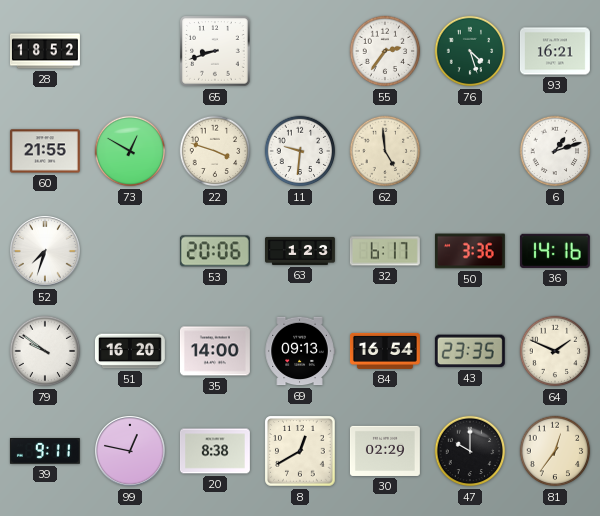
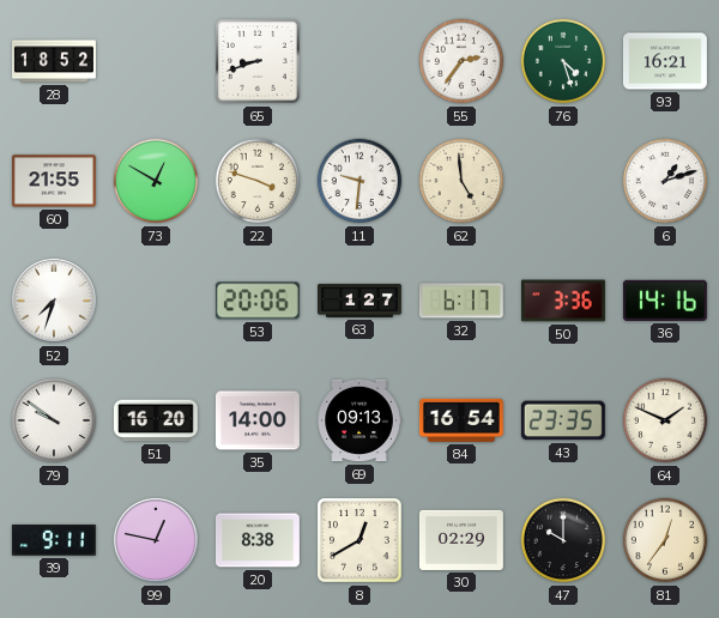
63: 1:23 -> 1:27 (361, 301)
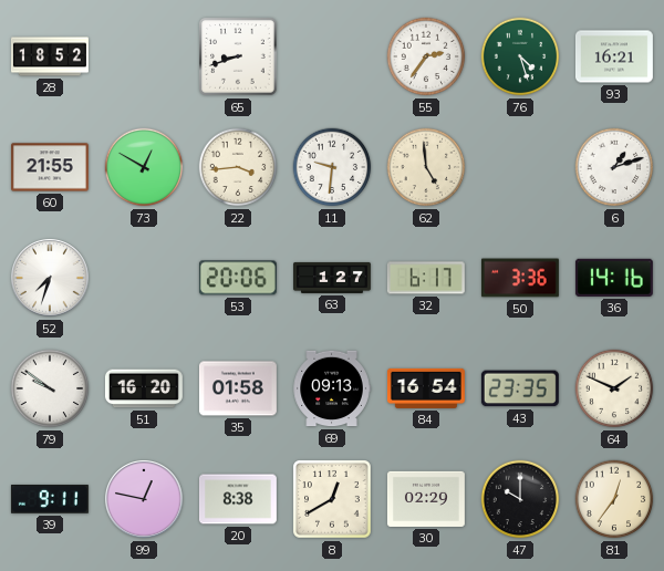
22: 3:48 -> 3:44 (238, 167)
35: 14:00 -> 01:58 (238, 388)
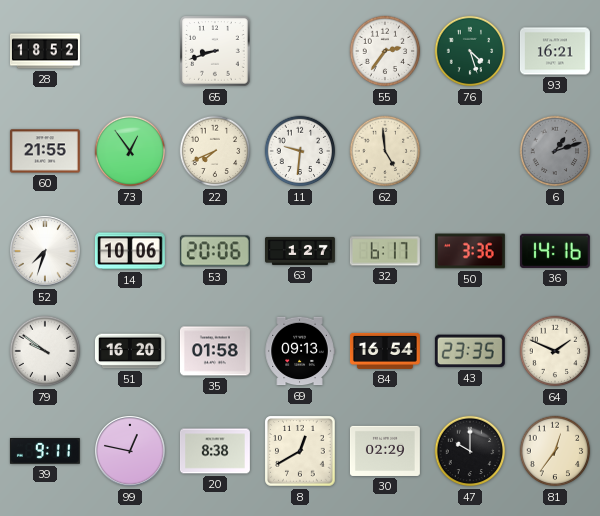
73: 12:50 -> 12:54 (130, 151)
22: 3:44 -> 7:41 (215, 151)
6 dial: white -> grey (555, 151)
14: none -> 10:06 (130, 251)
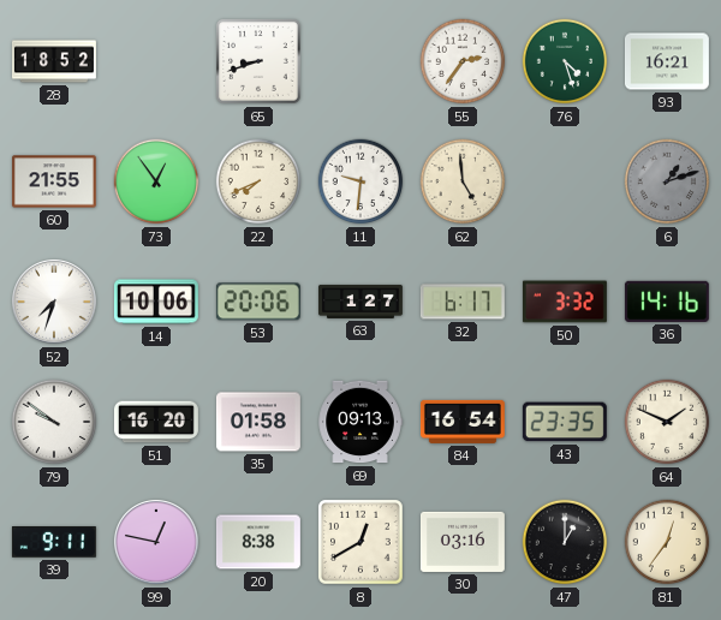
50: 3:36 -> 3:32 (565, 302)
30: 02:29 -> 03:16 (463, 542)
47: 10:00 -> 1:00 (565, 542)
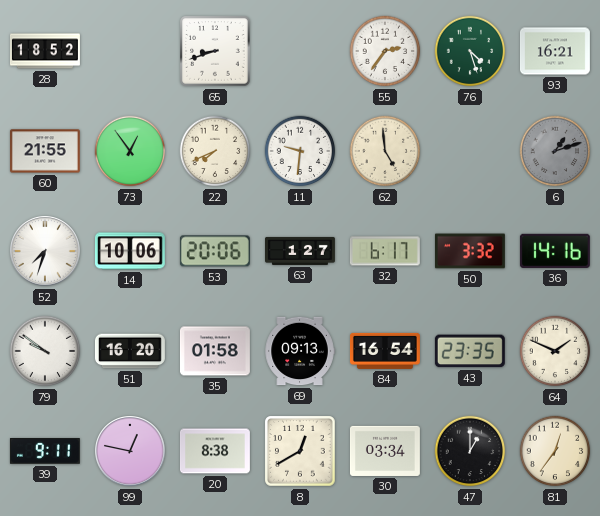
30: 03:16 -> 03:34 (385, 451)
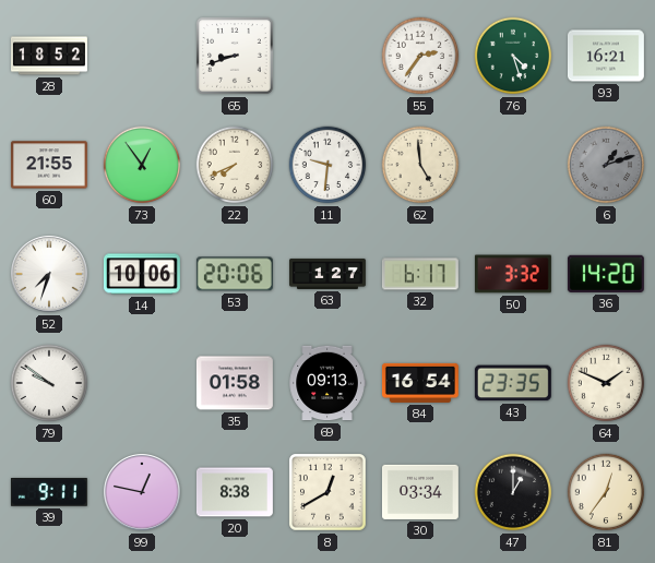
36: 14:16 -> 14:20 (606, 274)
51: 16:20 -> none (130, 351)
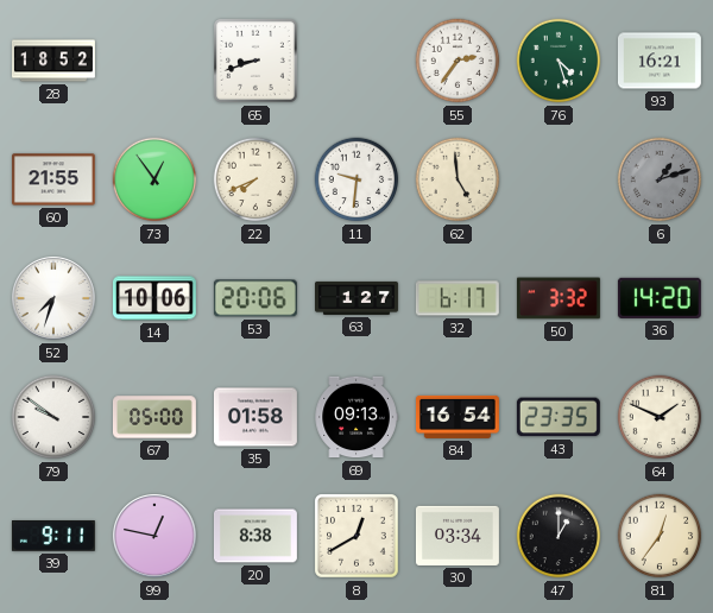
67: none -> 05:00 (154, 417)
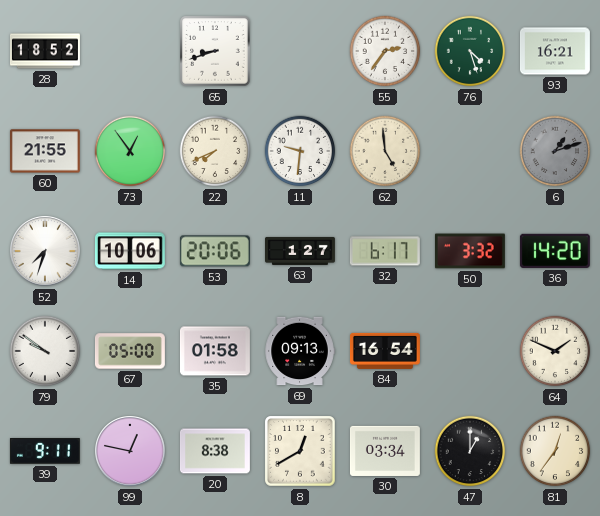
43: 23:35 -> none (559, 417)
